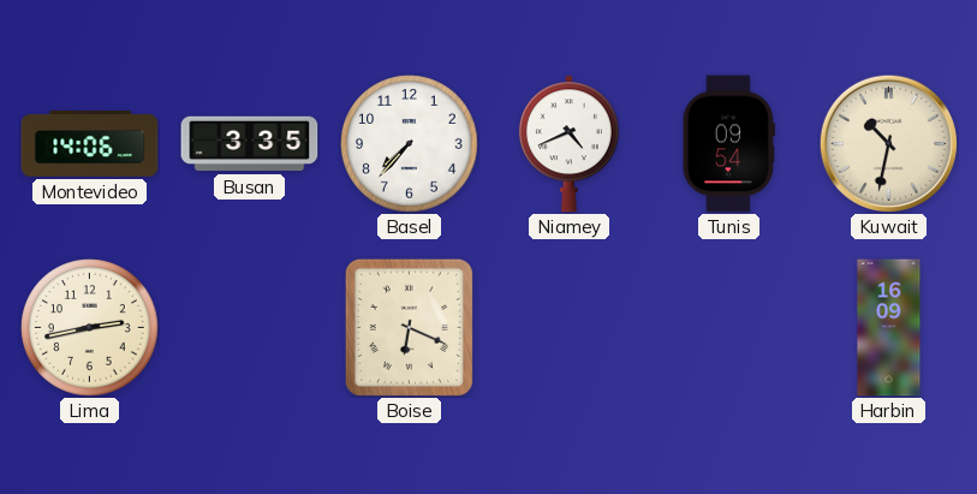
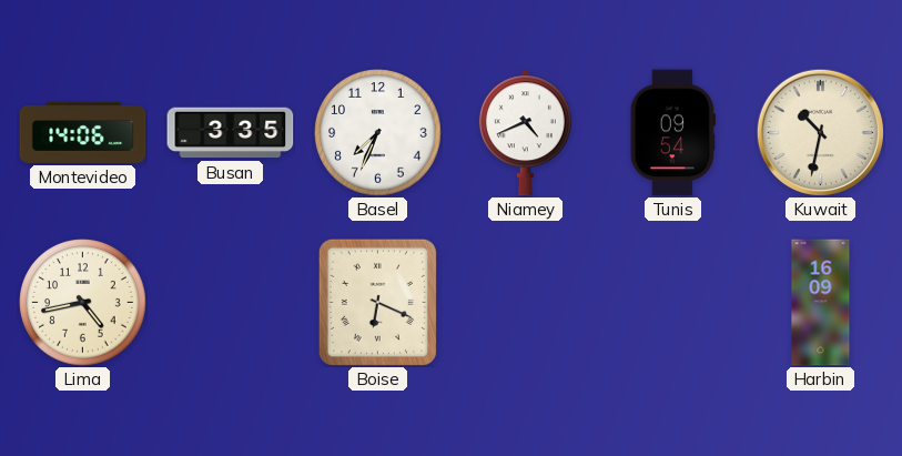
Basel: 7:37 -> 7:34 (378, 133)
Lima: 2:43 -> 4:43 (83, 303)
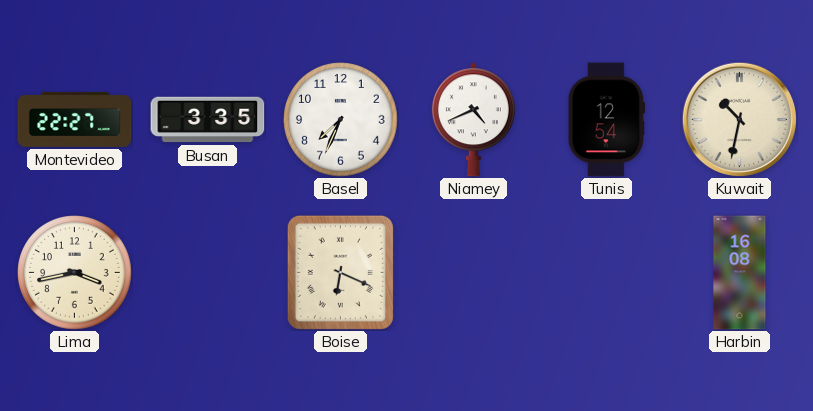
Montevideo: 14:06 -> 22:27 (75, 119)
Tunis: 09:54 -> 12:54 (606, 120)
Lima: 4:43 -> 3:43 (75, 273)
Harbin: 16:09 -> 16:08 (740, 273)
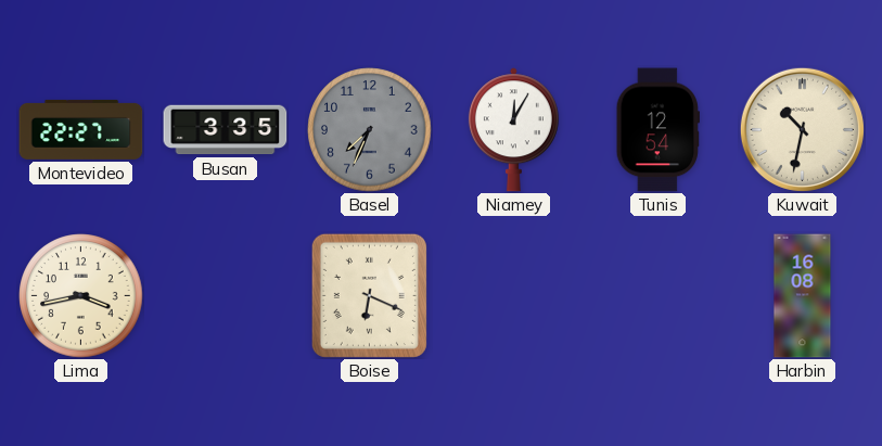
Basel dial: white -> grey (370, 130)
Niamey: 4:41 -> 12:05 (513, 130)
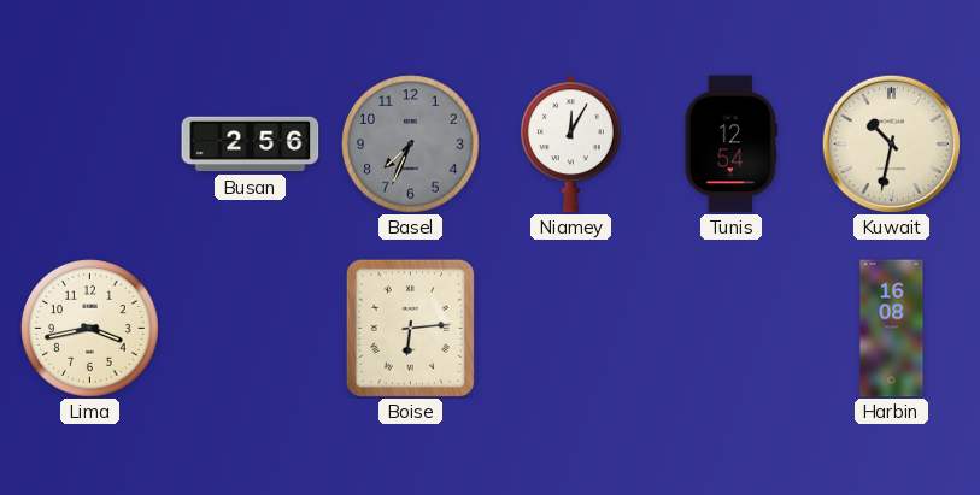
Montevideo: 22:27 -> none (81, 129)
Busan: 3:35 -> 2:56 (251, 145)
Boise: 6:19 -> 6:14 (410, 328)
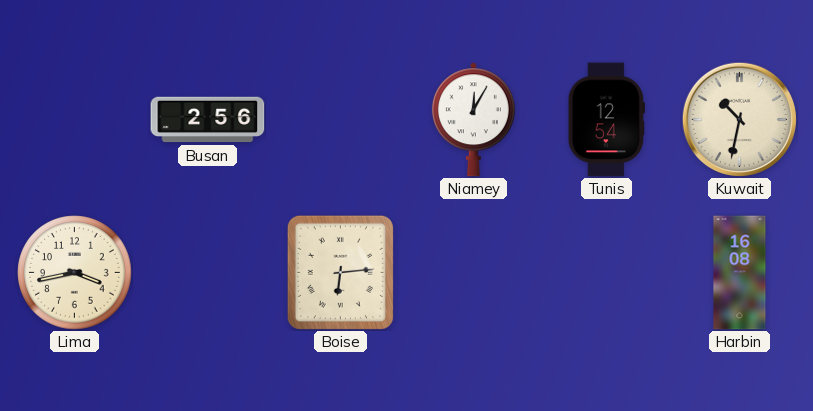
Basel: 7:34 -> none (411, 145)
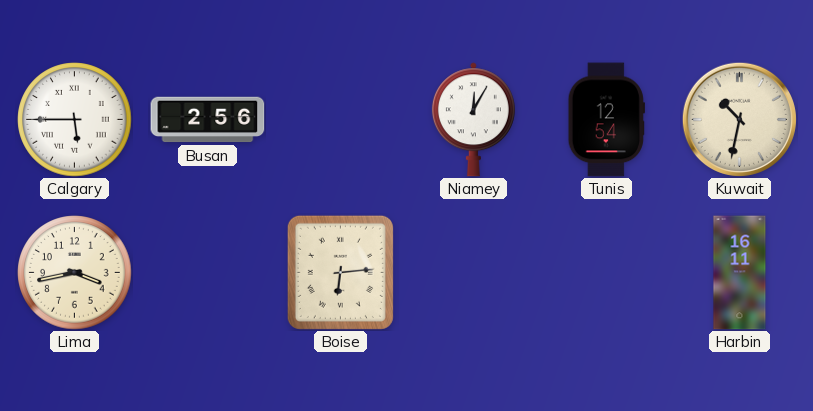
Calgary: none -> 5:45 (75, 120)
Harbin: 16:08 -> 16:11 (740, 273)
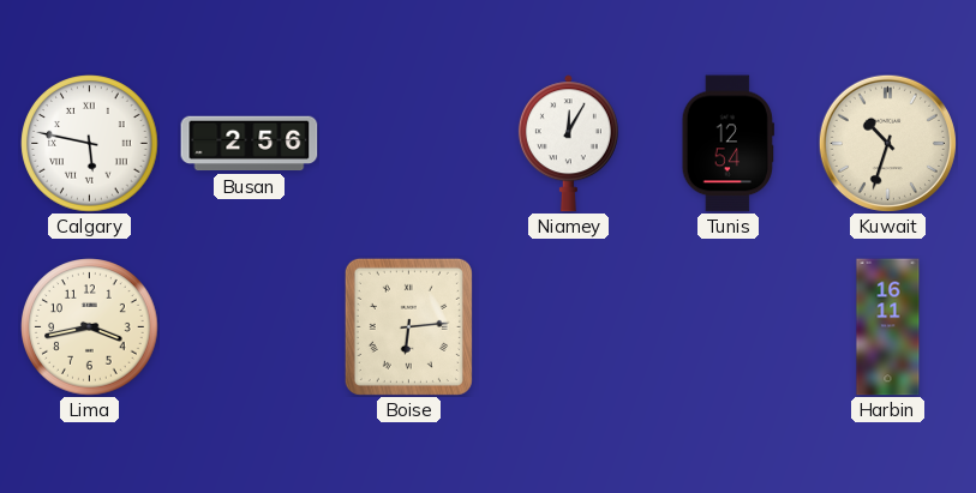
Calgary: 5:45 -> 5:47 (90, 144)
Kuwait: 10:32 -> 10:33 (887, 143)
